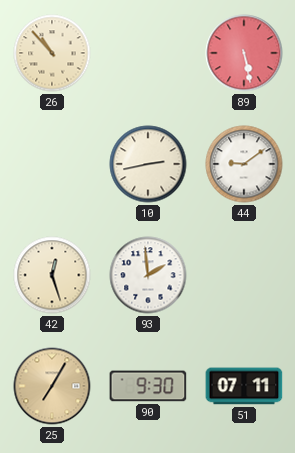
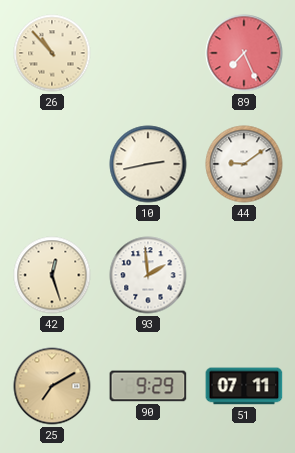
89: 5:28 -> 7:26 (244, 53)
25: 7:05 -> 7:10 (52, 386)
90: 9:30 -> 9:29 (148, 386)
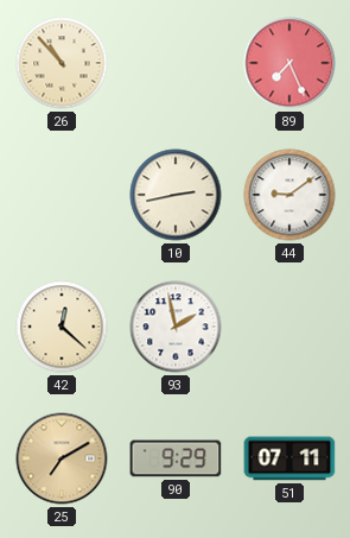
42: 12:27 -> 12:22 (62, 327)
93: 1:59 -> 1:58 (176, 327)
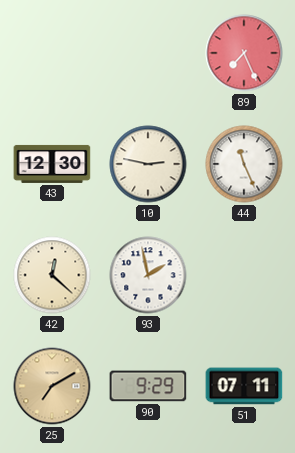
26: 10:53 -> none (62, 63)
43: none -> 12:30 (52, 164)
10: 2:43 -> 2:47 (148, 164)
44: 9:09 -> 11:26 (244, 164)
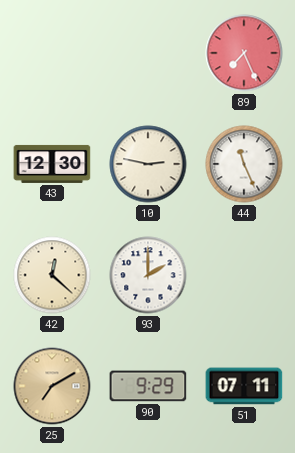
93: 1:58 -> 2:00 (148, 275)
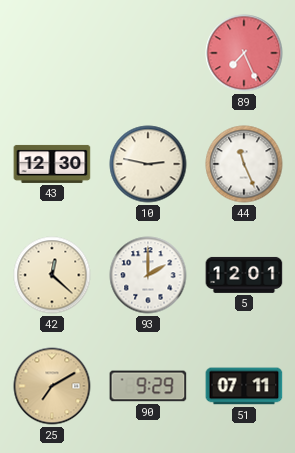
5: none -> 12:01 (244, 275)
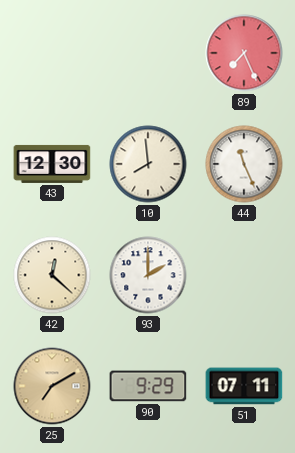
10: 2:47 -> 7:59 (148, 164)
5: 12:01 -> none (244, 275)
